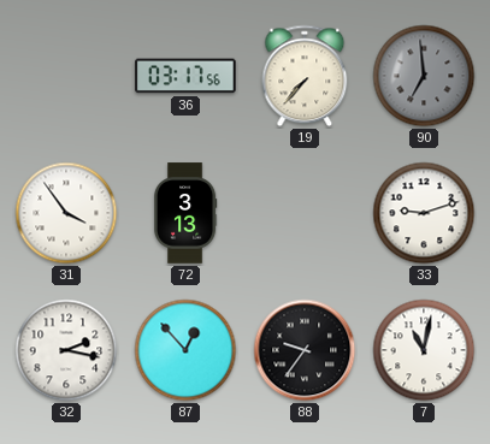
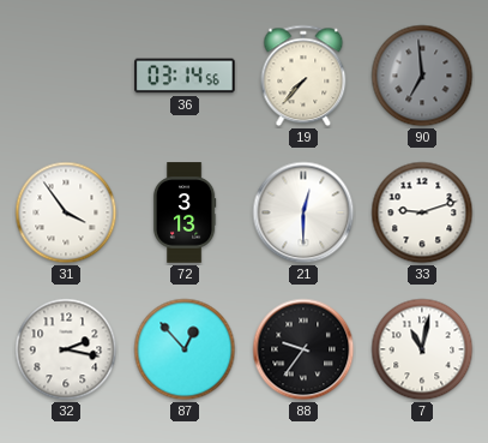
36: 03:17 -> 03:14 (185, 76)
21: none -> 12:30 (303, 212)
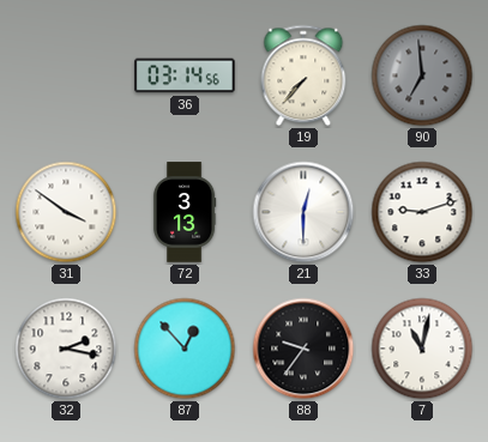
31: 3:54 -> 3:51 (66, 212)
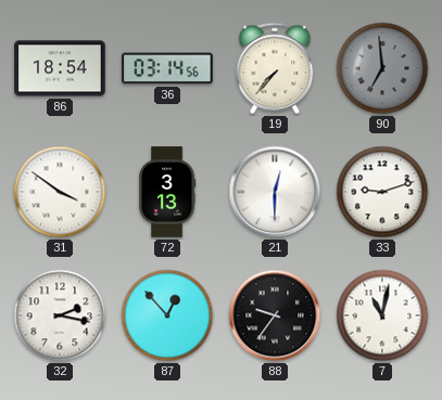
86: none -> 18:54 (60, 68)
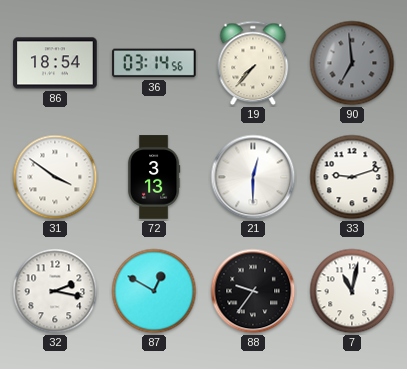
87: 12:53 -> 12:50 (154, 291)
